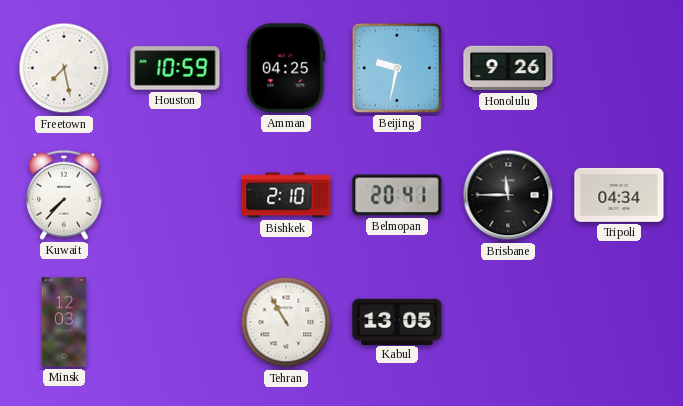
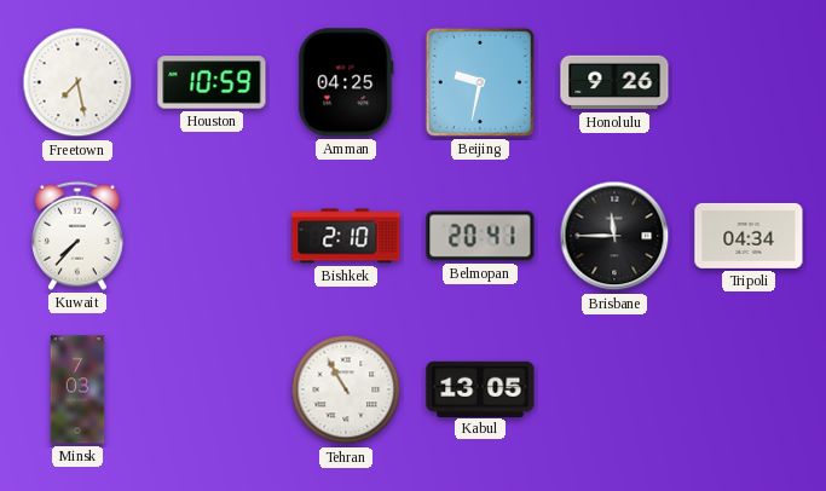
Minsk: 12:03 -> 7:03 (77, 389)
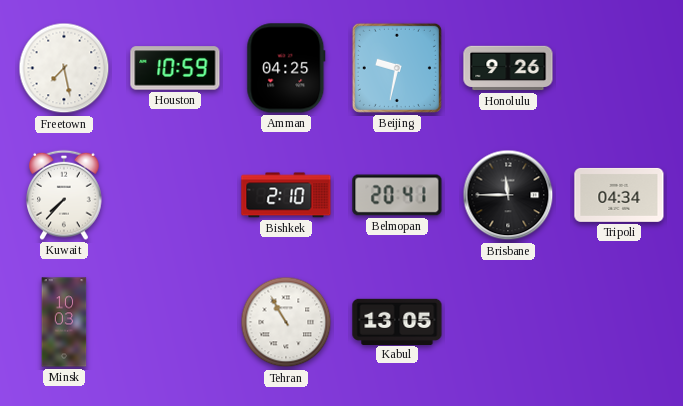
Minsk: 7:03 -> 10:03 (64, 322)
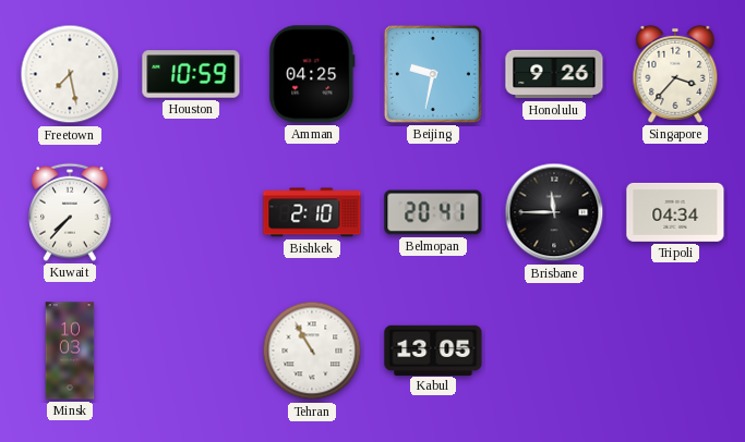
Singapore: none -> 3:37 (675, 74)
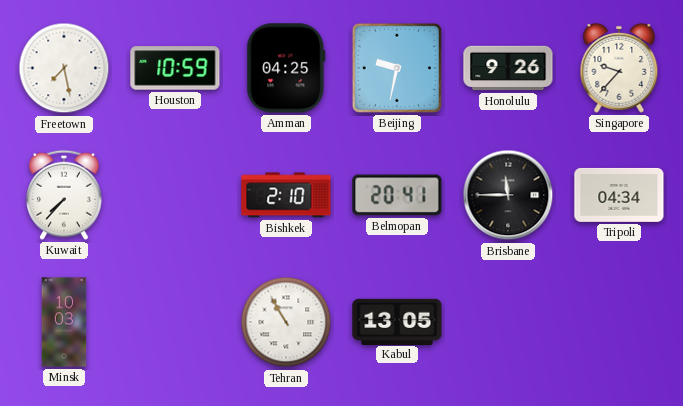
Singapore: 3:37 -> 9:37 (619, 68)
